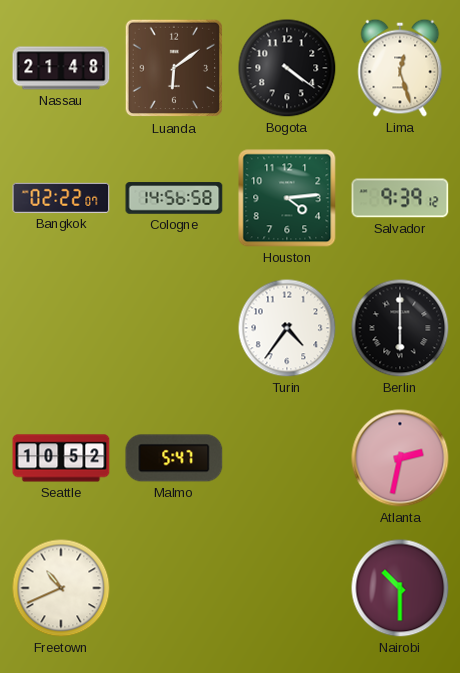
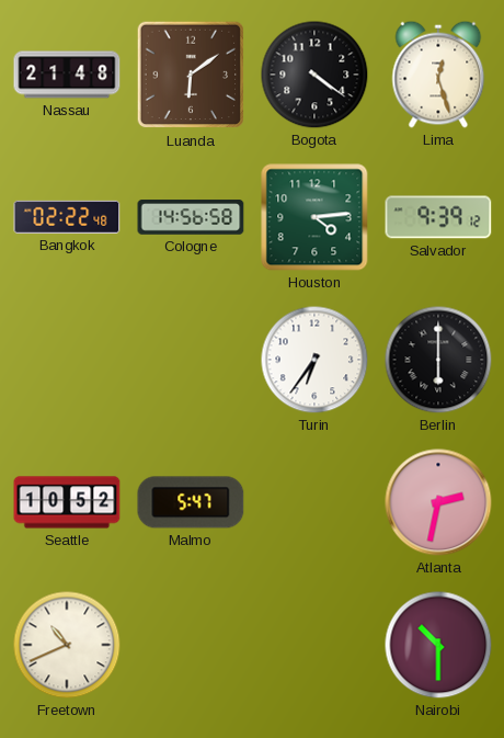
Bangkok: 02:22:07 -> 02:22:48 (67, 217)
Turin: 4:36 -> 6:36 (314, 360)
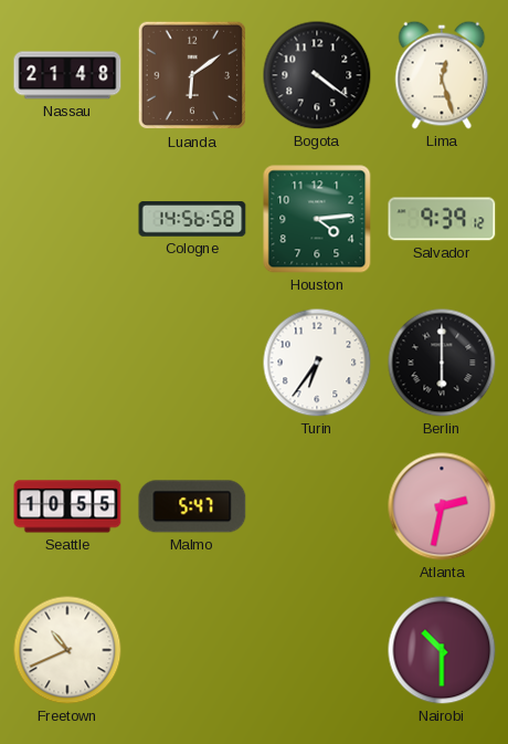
Bangkok: 02:22 -> none (67, 217)
Seattle: 10:52 -> 10:55 (67, 506)
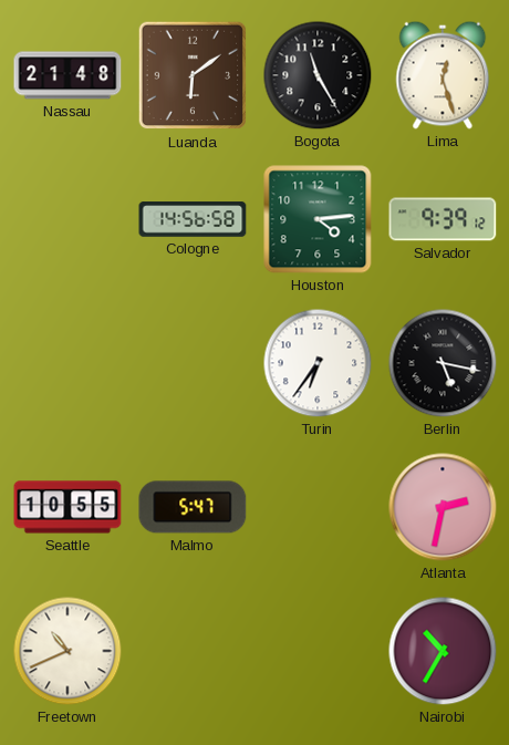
Bogota: 4:21 -> 11:25 (318, 75)
Berlin: 6:00 -> 5:17 (443, 363)
Nairobi: 10:30 -> 10:35 (443, 651)
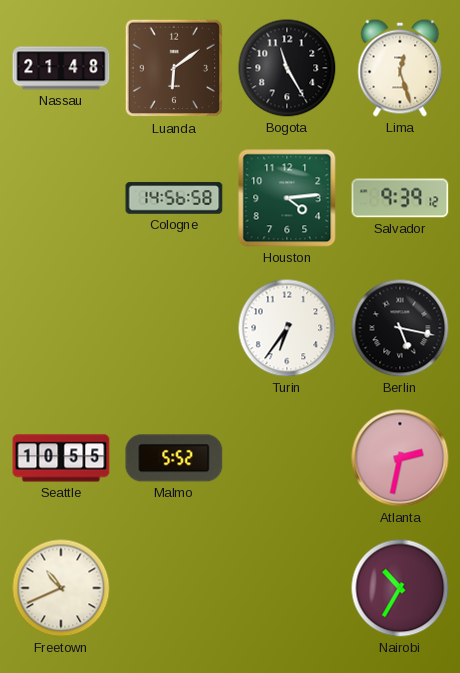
Malmo: 5:47 -> 5:52 (174, 458)
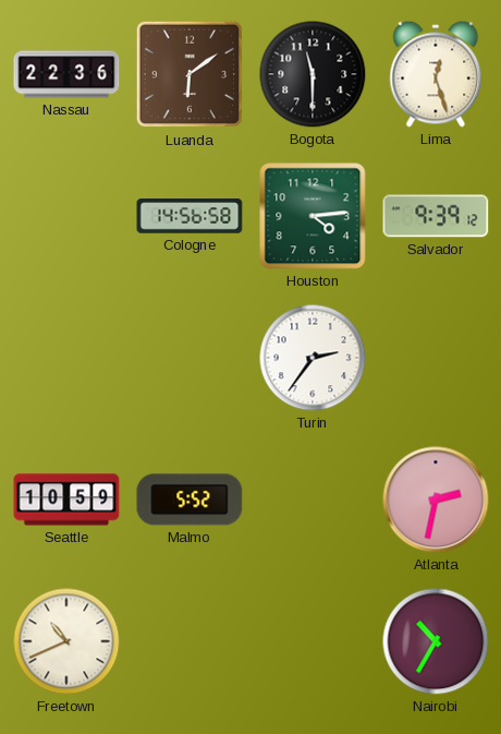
Nassau: 21:48 -> 22:36 (66, 74)
Bogota: 11:25 -> 11:30 (313, 74)
Turin: 6:36 -> 2:36 (313, 358)
Berlin: 5:17 -> none (400, 328)
Seattle: 10:55 -> 10:59 (66, 500)
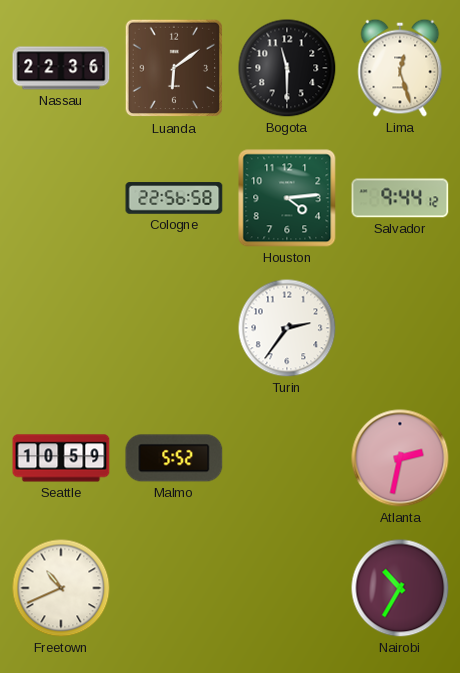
Cologne: 14:56 -> 22:56 (174, 198)
Salvador: 9:39 -> 9:44 (400, 198)
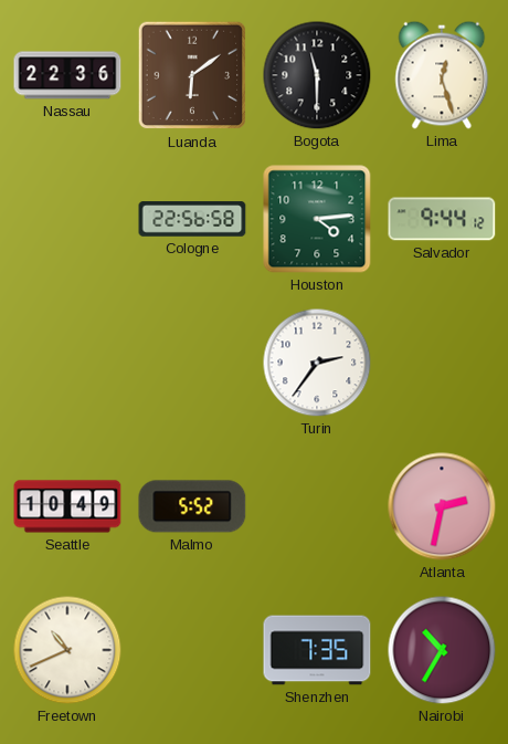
Seattle: 10:59 -> 10:49 (67, 506)
Shenzhen: none -> 7:35 (317, 650)
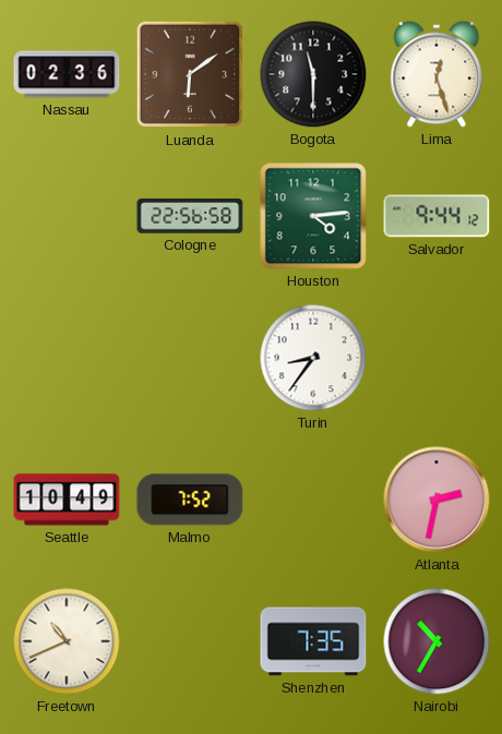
Nassau: 22:36 -> 02:36 (67, 74)
Turin: 2:36 -> 8:36 (313, 358)
Malmo: 5:52 -> 7:52 (190, 500)
